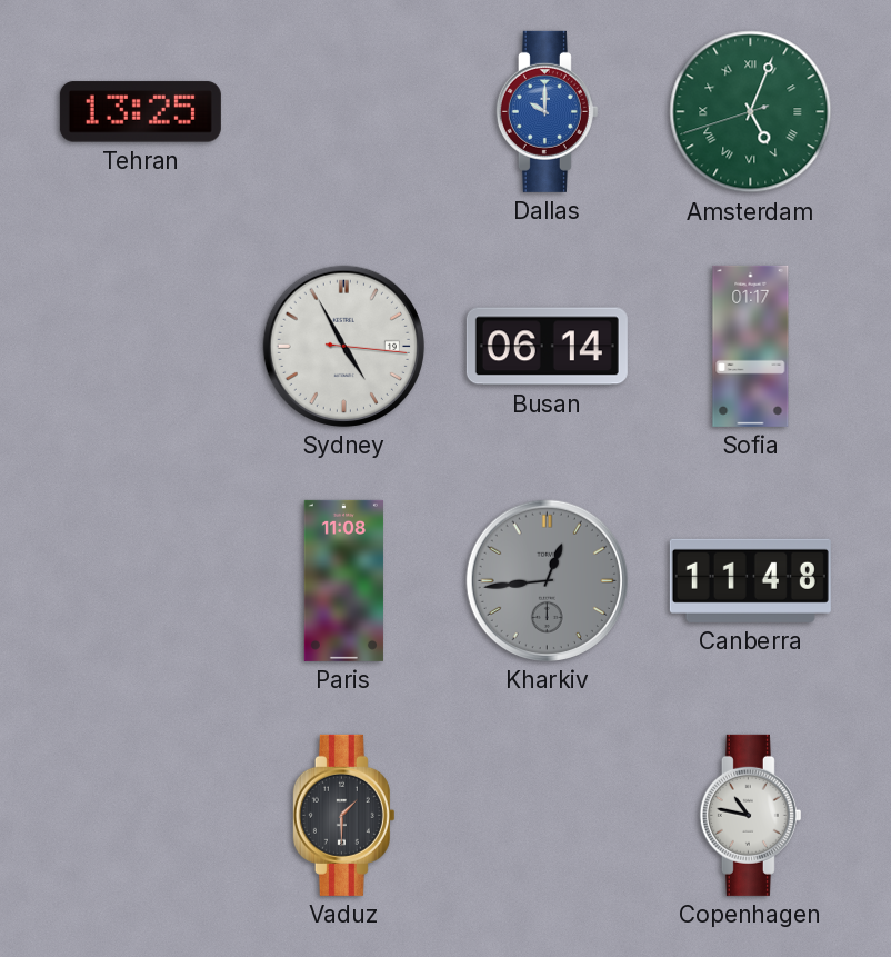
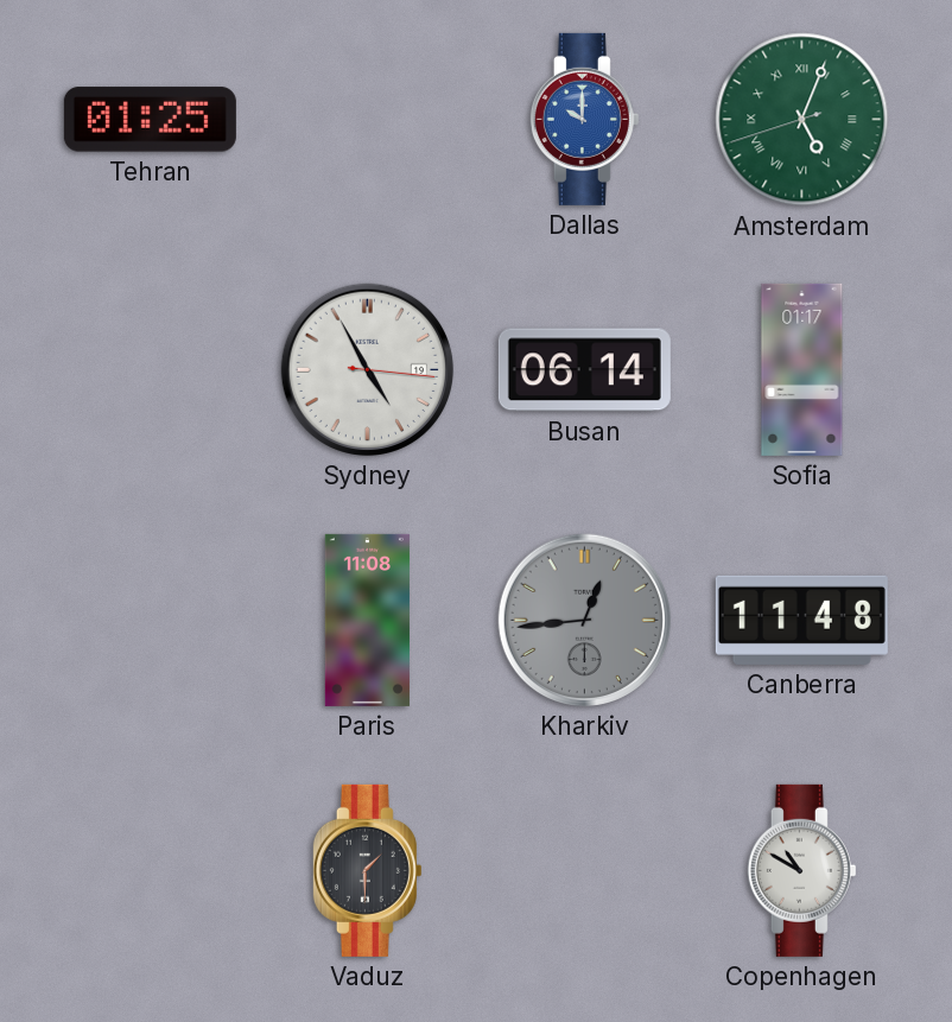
Tehran: 13:25 -> 01:25 (150, 120)
Copenhagen: 10:47 -> 10:50 (801, 870)
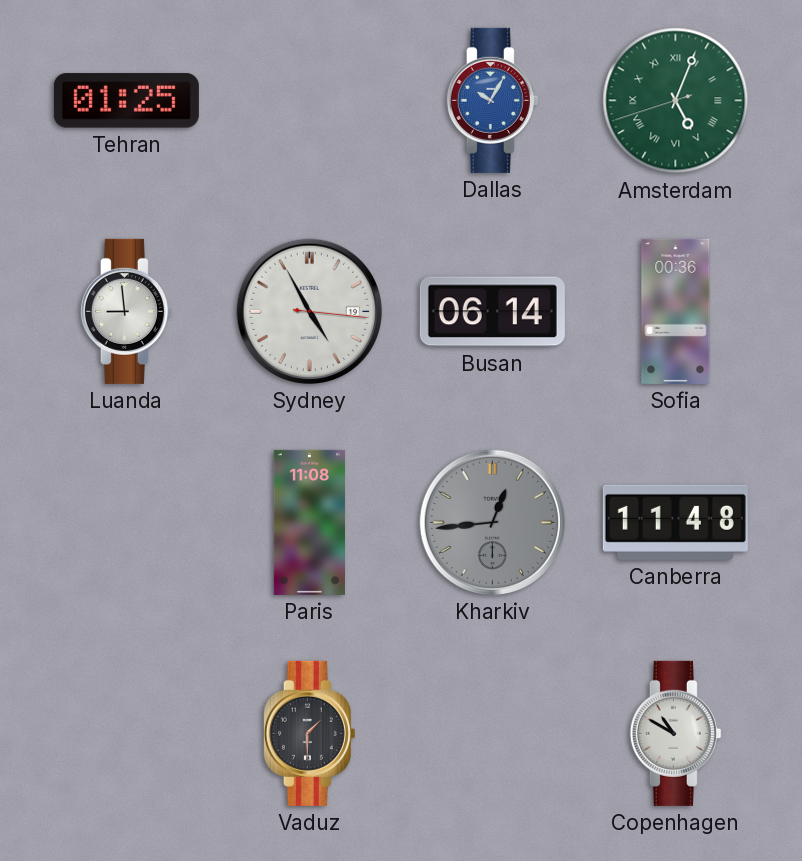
Dallas: 10:00 -> 10:05 (492, 100)
Luanda: none -> 8:59 (126, 311)
Sofia: 01:17 -> 00:36 (676, 311)
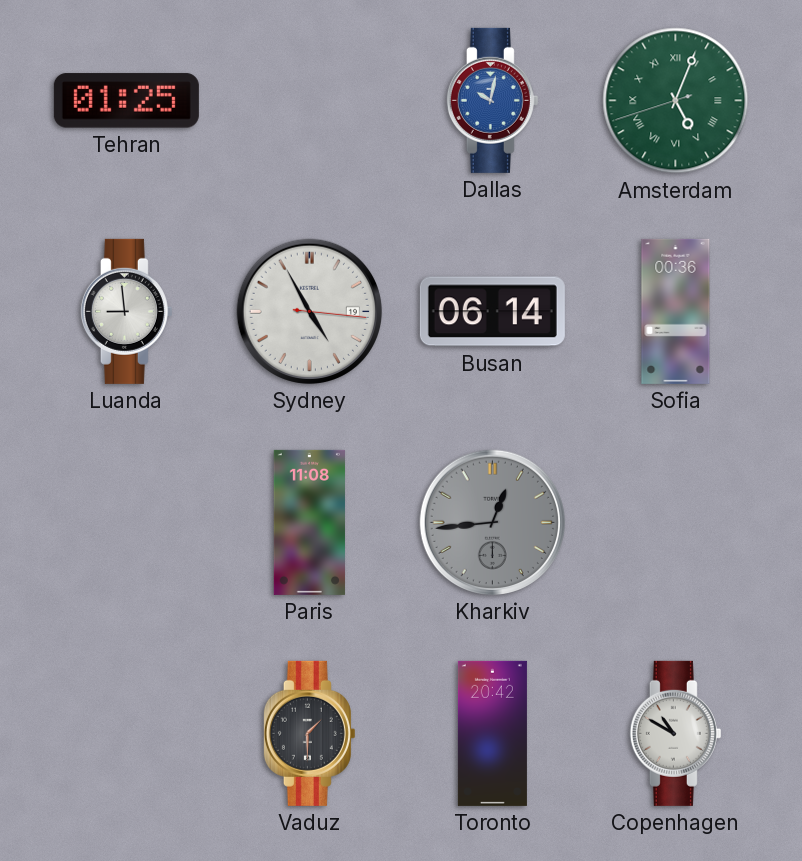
Dallas: 10:05 -> 10:02 (492, 100)
Canberra: 11:48 -> none (675, 522)
Toronto: none -> 20:42 (492, 733)
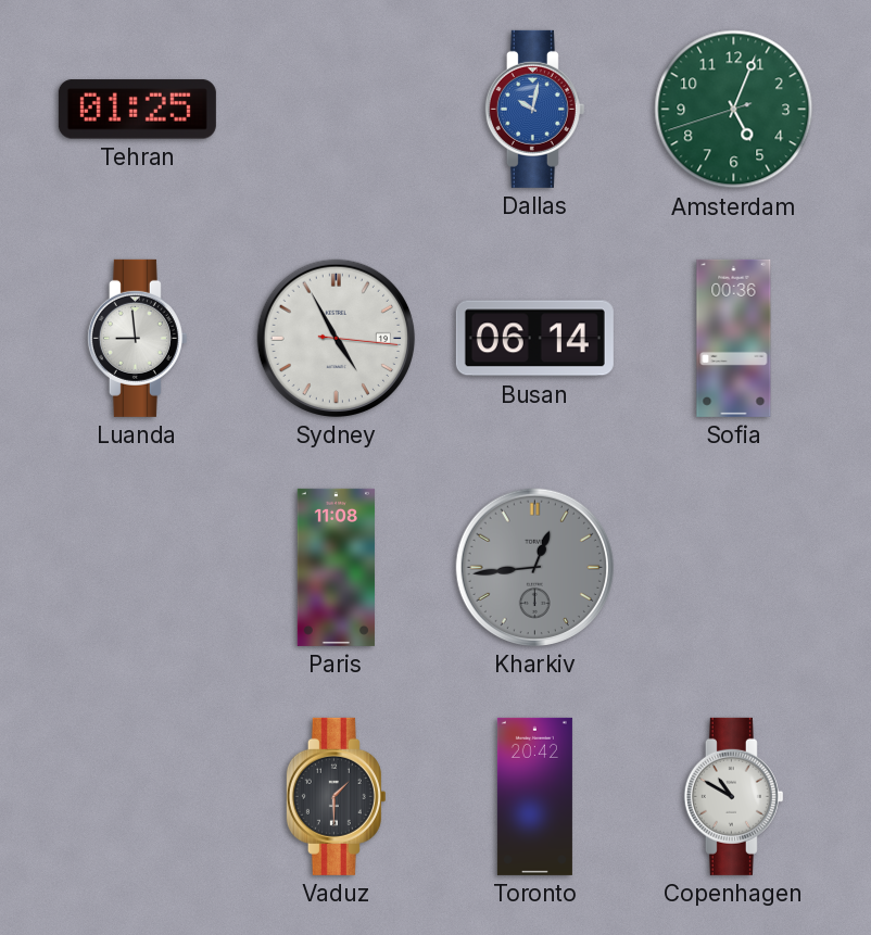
Amsterdam numerals: Roman -> Arabic (734, 110)
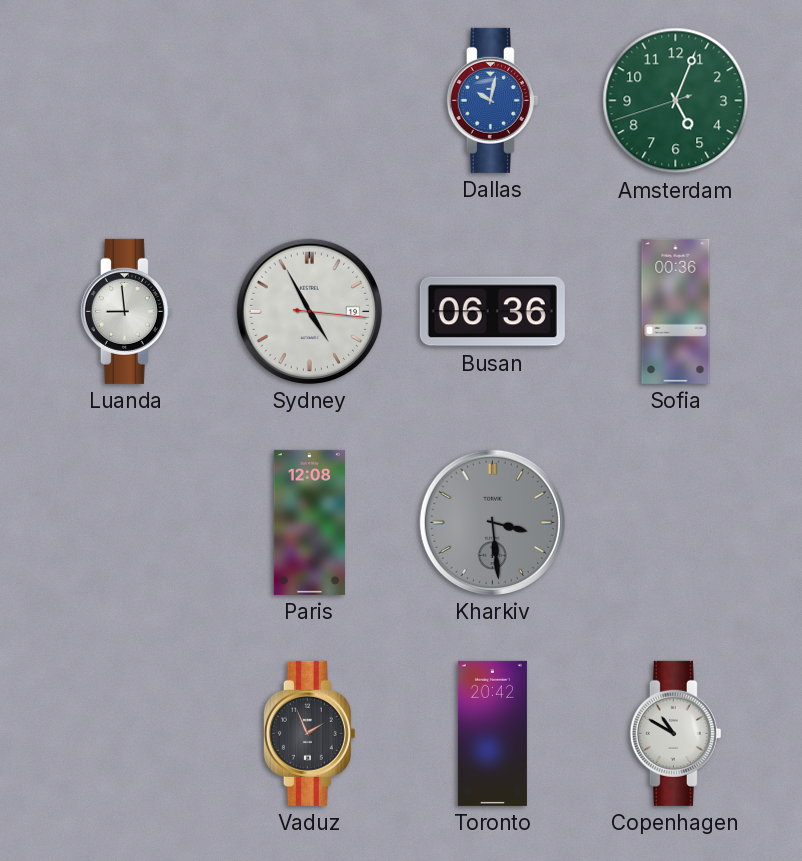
Tehran: 01:25 -> none (137, 110)
Busan: 06:14 -> 06:36 (492, 312)
Paris: 11:08 -> 12:08 (309, 522)
Kharkiv: 12:44 -> 3:29 (492, 522)
Vaduz: 1:30 -> 1:56 (309, 733)
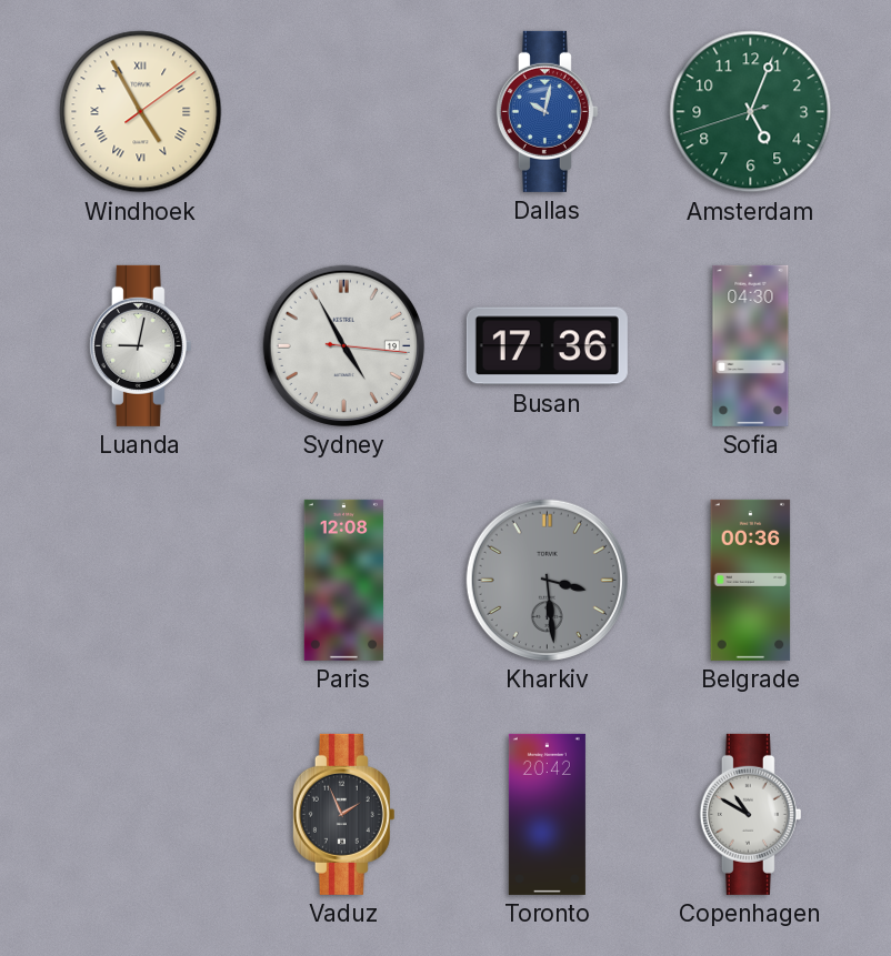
Windhoek: none -> 4:55 (141, 112)
Luanda: 8:59 -> 9:02 (140, 345)
Busan: 06:36 -> 17:36 (547, 346)
Sofia: 00:36 -> 04:30 (751, 345)
Belgrade: none -> 00:36 (751, 580)
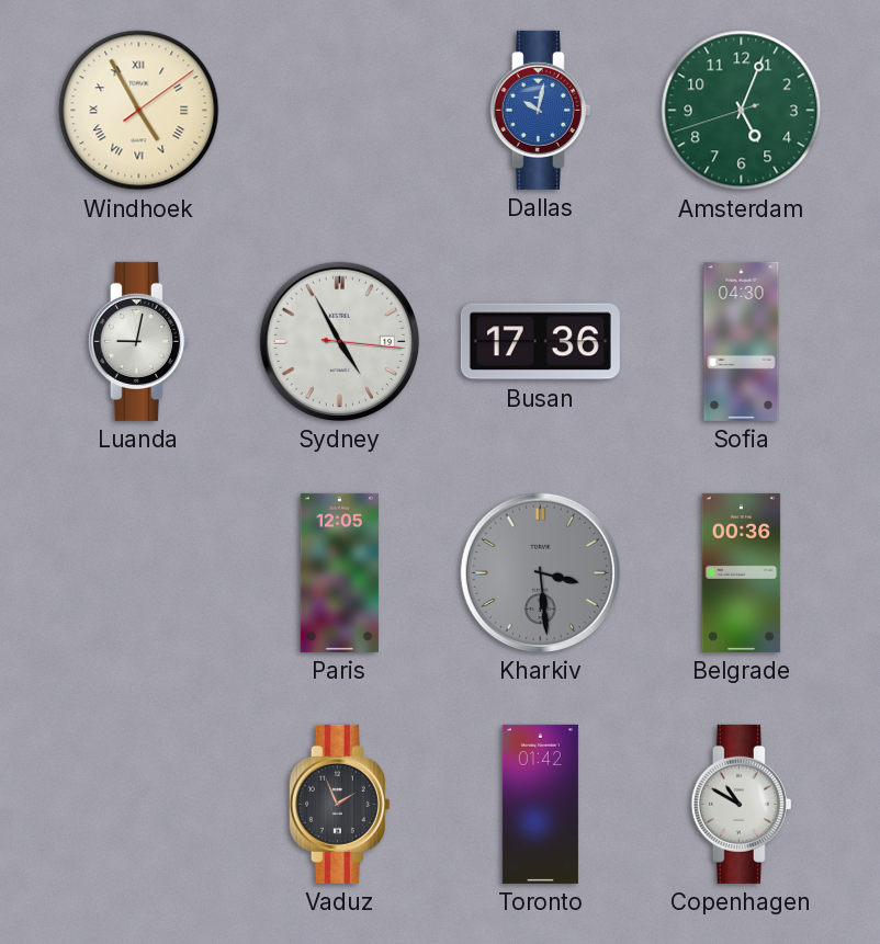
Paris: 12:08 -> 12:05 (339, 572)
Toronto: 20:42 -> 01:42 (540, 804)
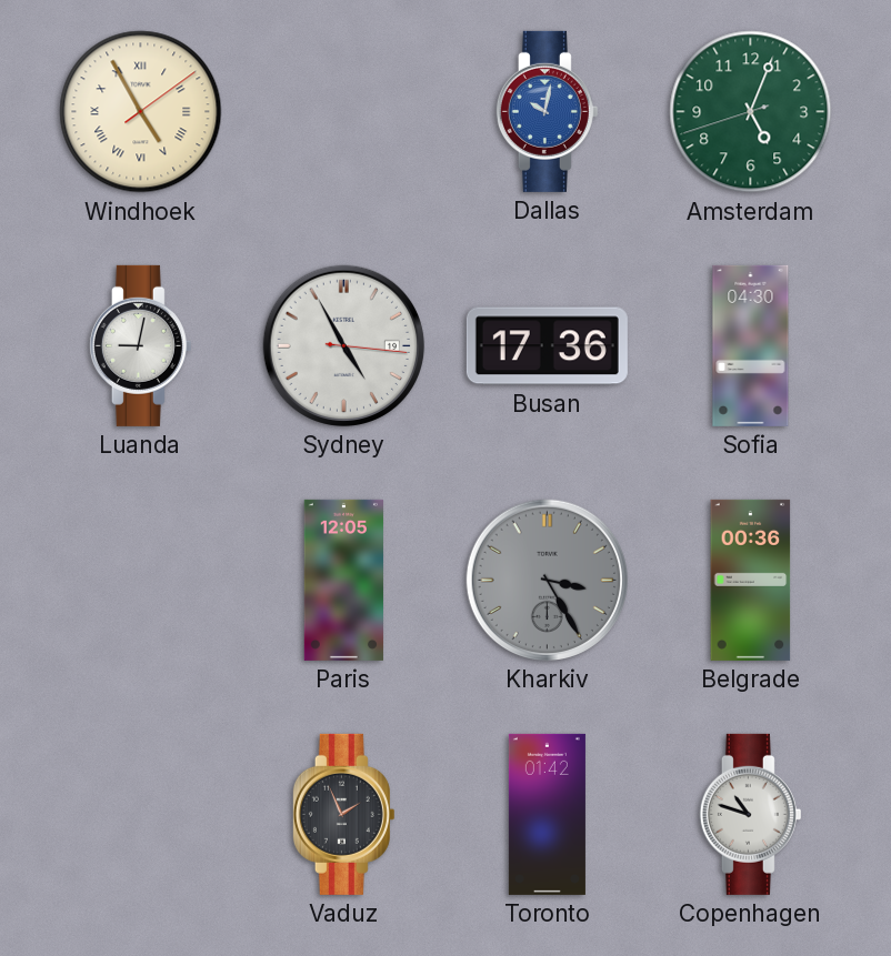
Kharkiv: 3:29 -> 3:25 (547, 580)
Copenhagen: 10:50 -> 10:48 (750, 814)
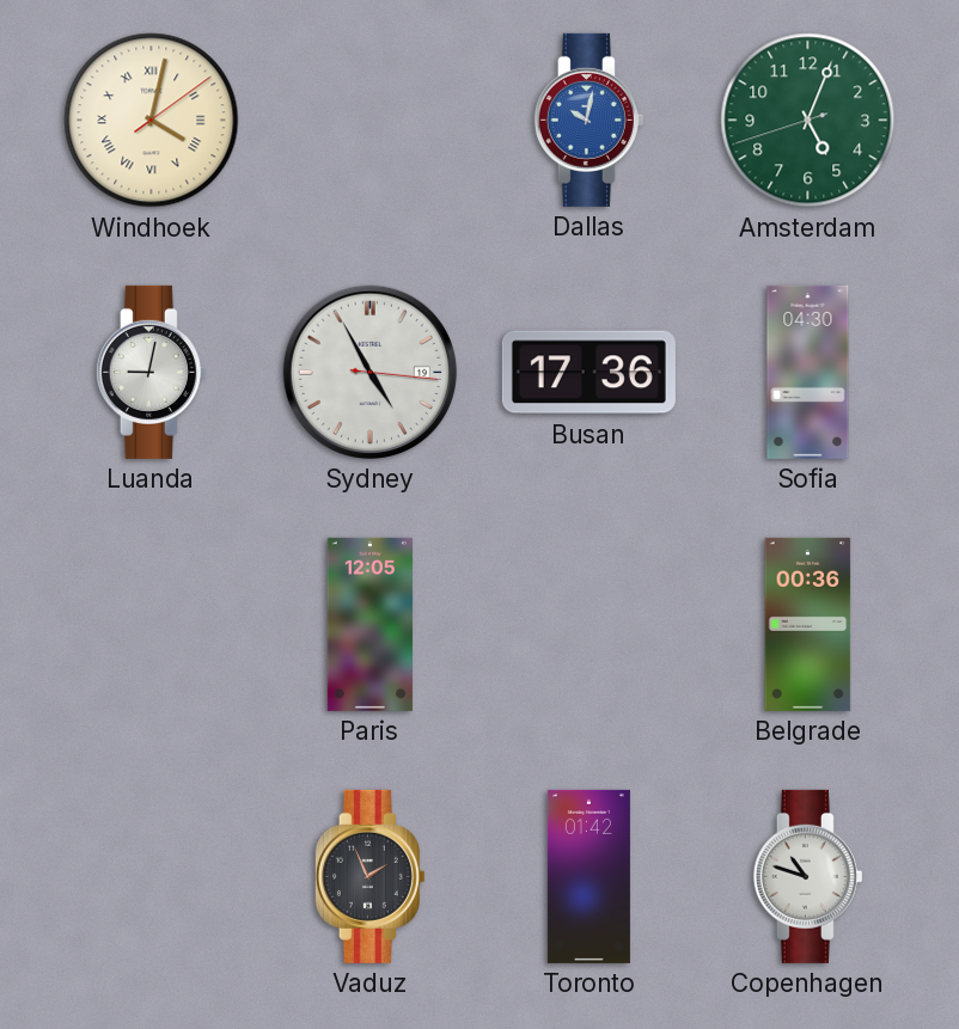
Windhoek: 4:55 -> 4:02 (152, 121)
Kharkiv: 3:25 -> none (547, 580)
